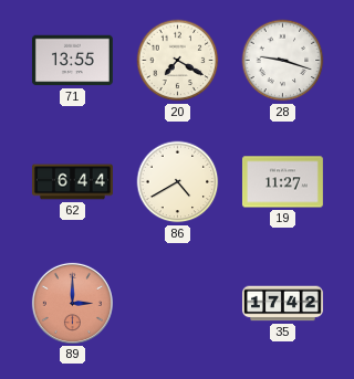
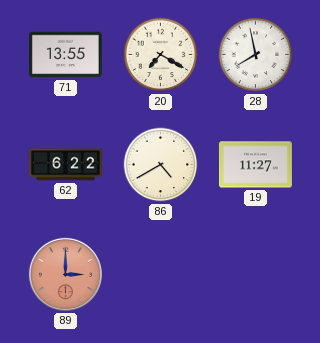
28: 9:18 -> 7:58 (256, 55)
62: 6:44 -> 6:22 (65, 165)
35: 17:42 -> none (282, 304)
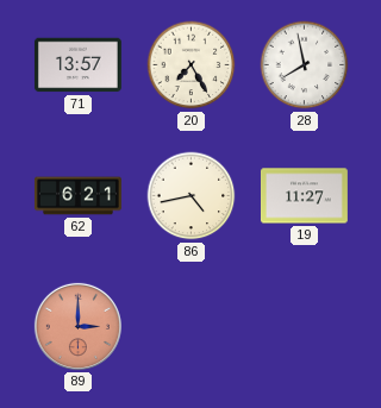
71: 13:55 -> 13:57 (77, 65)
20: 7:20 -> 7:25 (192, 65)
62: 6:22 -> 6:21 (77, 196)
86: 4:40 -> 4:43 (192, 196)
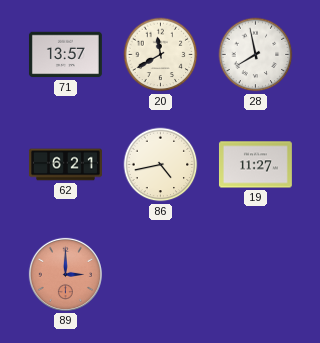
20: 7:25 -> 11:40 (161, 55)
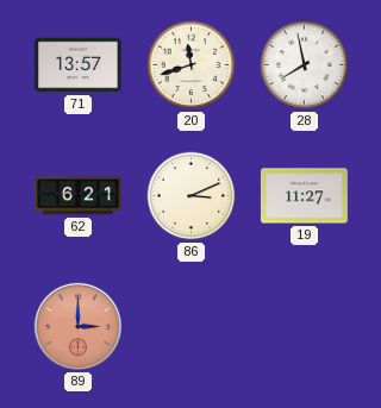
20: 11:40 -> 11:42 (192, 65)
86: 4:43 -> 3:11 (192, 196)
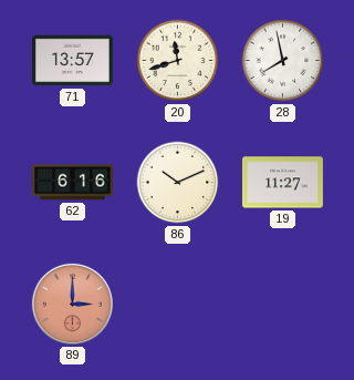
62: 6:21 -> 6:16 (72, 183)
86: 3:11 -> 10:11 (178, 183)
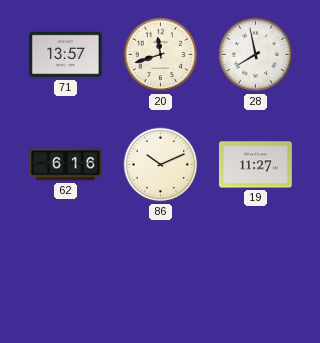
89: 3:00 -> none (72, 304)
